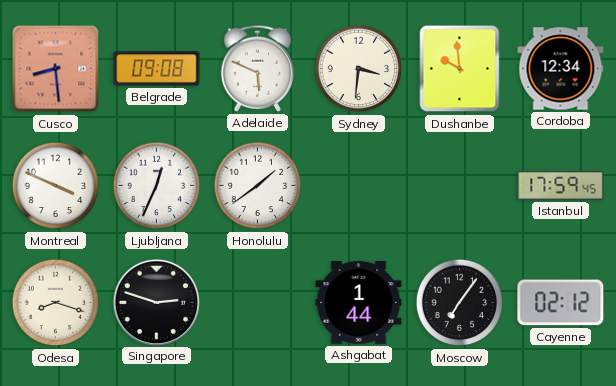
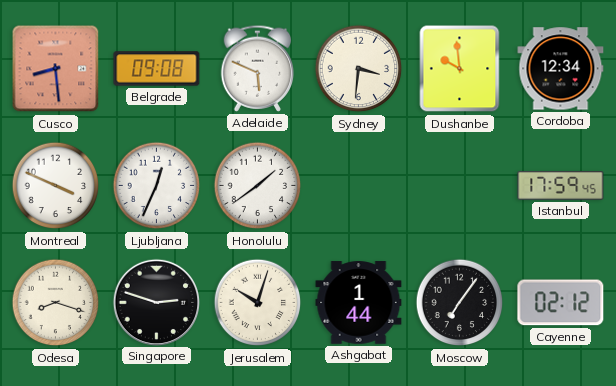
Jerusalem: none -> 10:03 (258, 303)
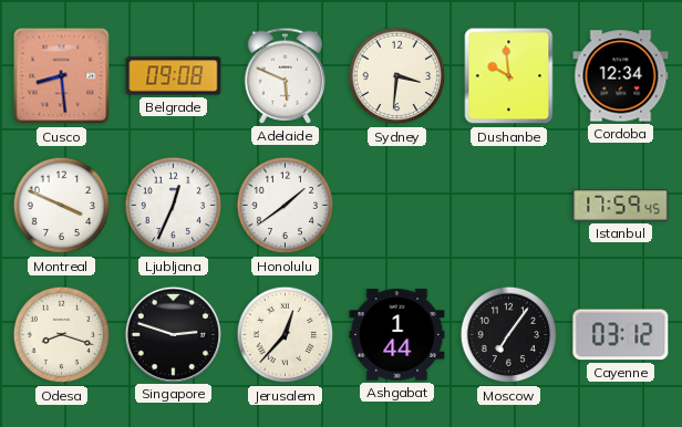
Jerusalem: 10:03 -> 12:37 (286, 335)
Cayenne: 02:12 -> 03:12 (621, 335)
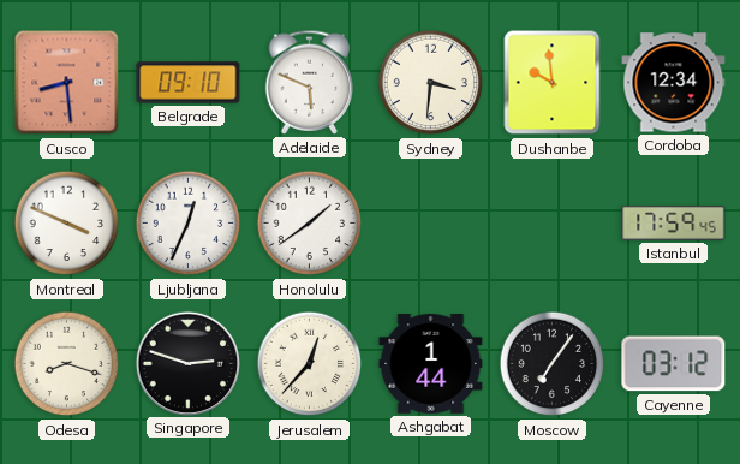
Belgrade: 09:08 -> 09:10 (189, 83)
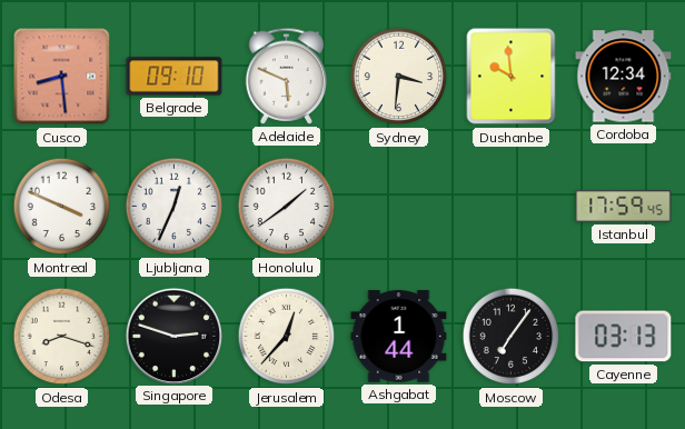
Cayenne: 03:12 -> 03:13 (624, 337)
